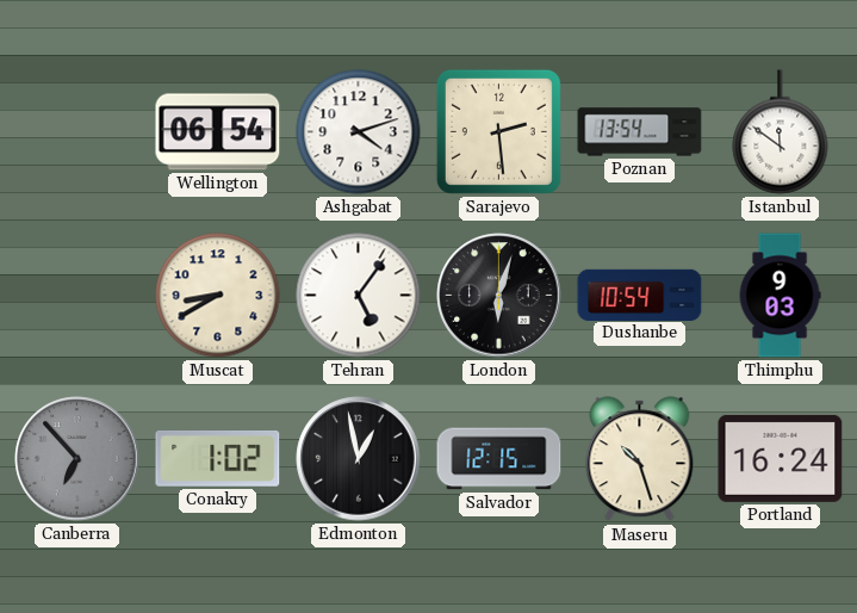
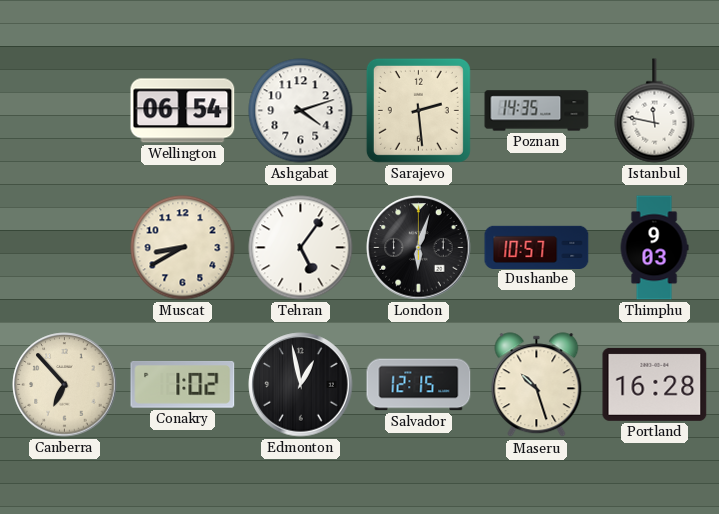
Poznan: 13:54 -> 14:35 (537, 111)
Istanbul: 11:51 -> 11:47 (655, 111)
Dushanbe: 10:54 -> 10:57 (537, 247)
Canberra dial: grey -> cream (65, 385)
Portland: 16:24 -> 16:28 (655, 384)
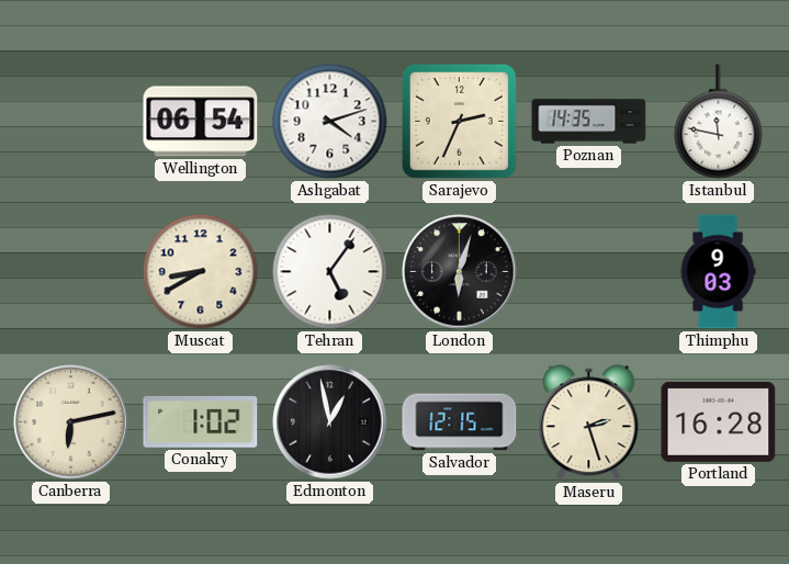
Sarajevo: 2:29 -> 2:34 (459, 121)
Dushanbe: 10:57 -> none (537, 247)
Canberra: 6:53 -> 6:13 (71, 422)
Maseru: 10:27 -> 2:27 (589, 422)
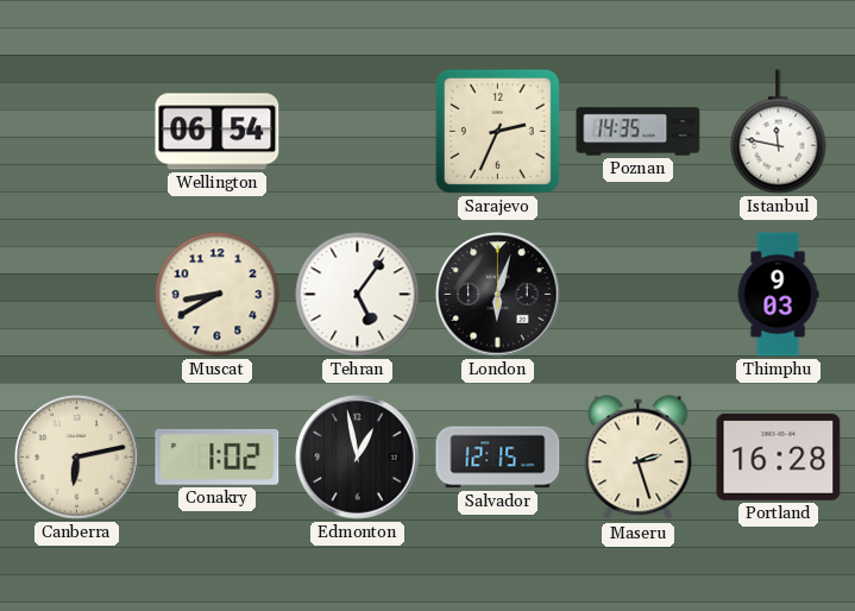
Ashgabat: 4:12 -> none (330, 122)
